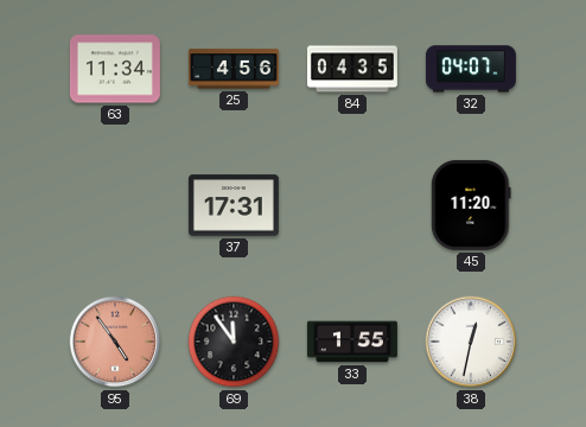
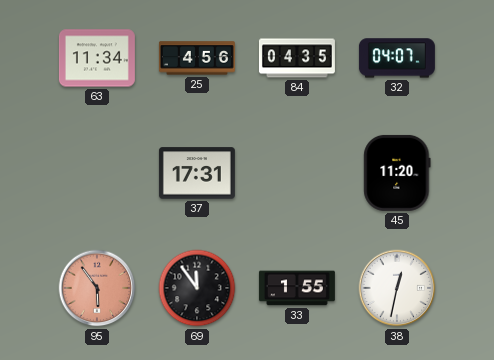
95: 4:54 -> 5:54 (97, 288)
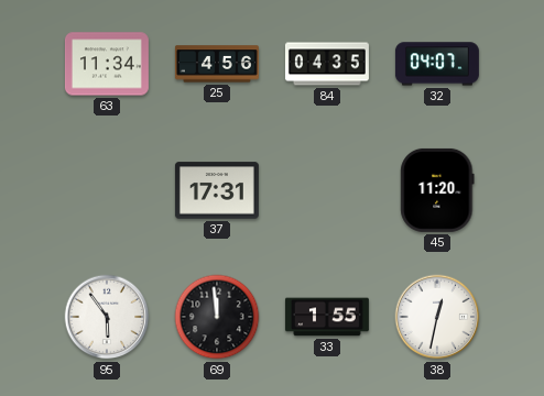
95 dial: salmon -> white (107, 317)
69: 11:54 -> 11:59 (217, 317)
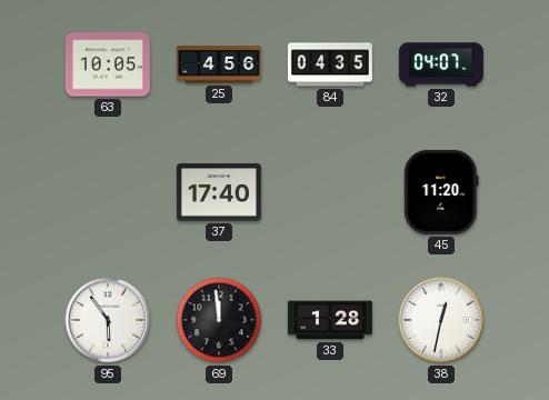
63: 11:34 -> 10:05 (108, 64)
37: 17:31 -> 17:40 (219, 192)
33: 1:55 -> 1:28 (330, 320)
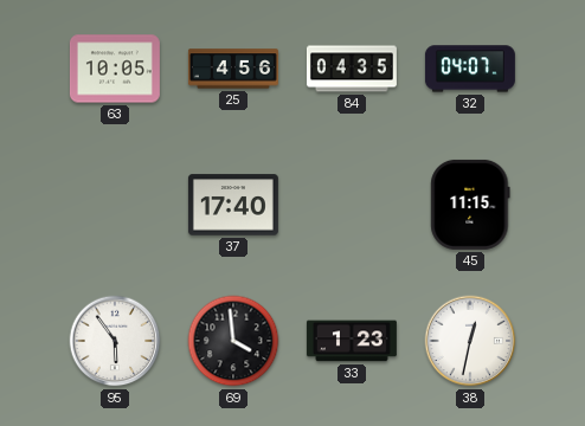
45: 11:20 -> 11:15 (470, 205)
69: 11:59 -> 3:59 (233, 341)
33: 1:28 -> 1:23 (352, 341)
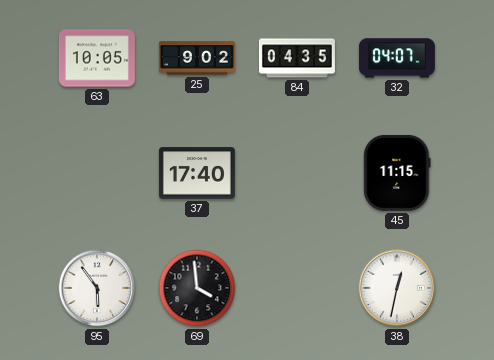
25: 4:56 -> 9:02 (197, 58)
33: 1:23 -> none (352, 341)
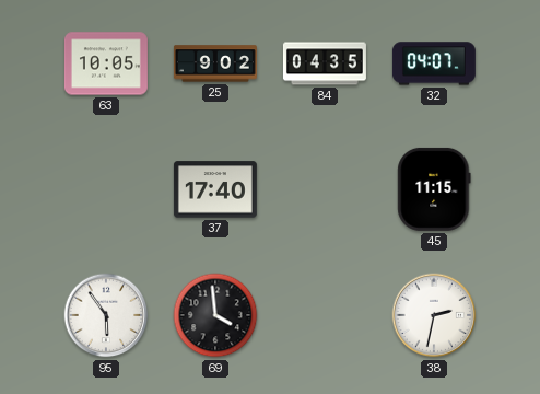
38: 12:32 -> 2:32 (434, 315)
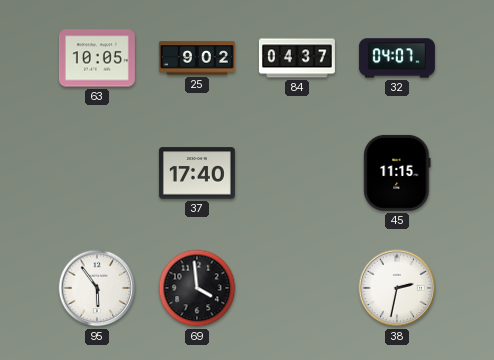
84: 04:35 -> 04:37 (297, 58)
